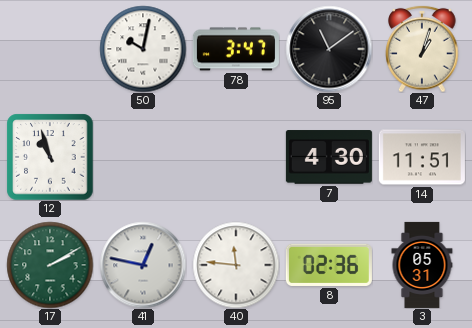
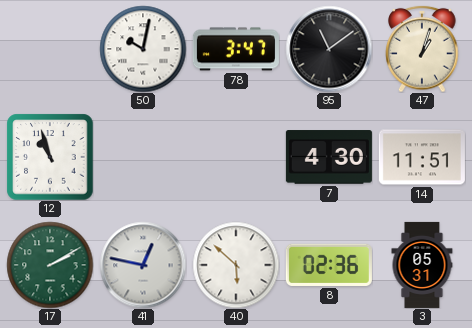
40: 11:46 -> 5:52 (236, 265)
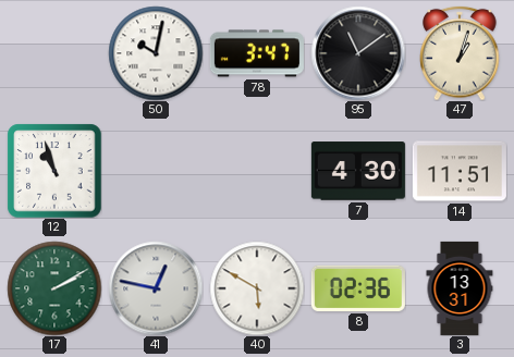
40: 5:52 -> 5:50 (257, 288)
3: 05:31 -> 13:31 (460, 288)
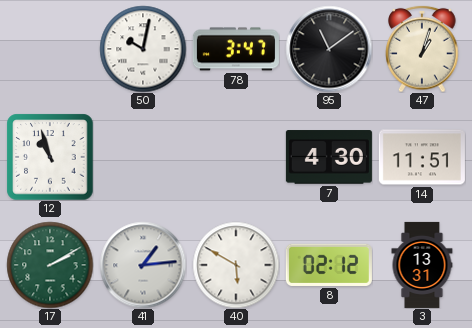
41: 12:47 -> 1:14 (143, 265)
8: 02:36 -> 02:12 (329, 265)
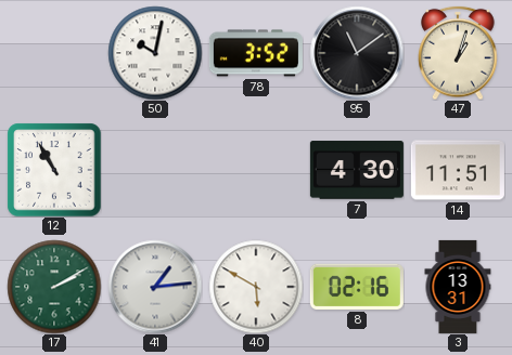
78: 3:47 -> 3:52 (256, 53)
12: 10:57 -> 10:55 (54, 170)
8: 02:12 -> 02:16 (357, 287)
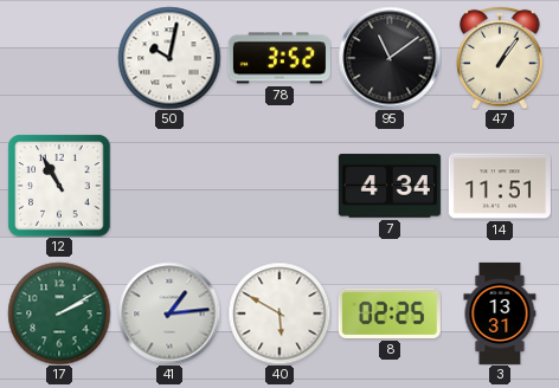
47: 1:03 -> 1:06 (500, 58)
7: 4:30 -> 4:34 (390, 186)
8: 02:16 -> 02:25 (390, 313)
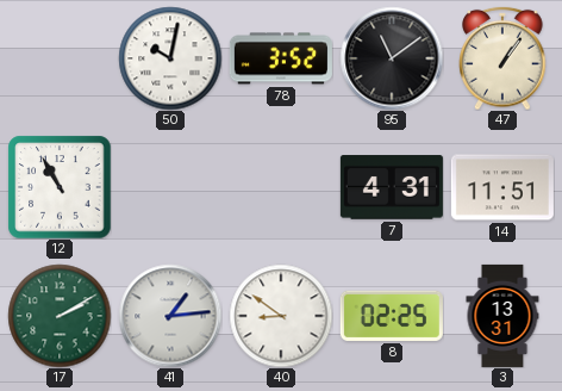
7: 4:34 -> 4:31 (392, 187)
40: 5:50 -> 8:51 (281, 316)
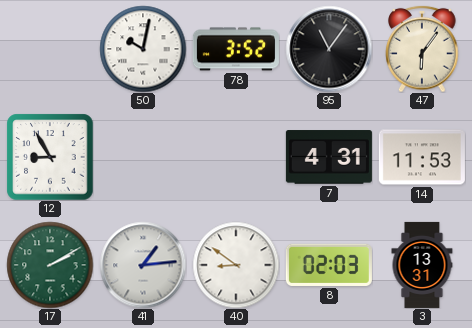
95: 11:09 -> 11:06 (329, 49)
47: 1:06 -> 6:06 (422, 49)
12: 10:55 -> 8:55 (50, 157)
14: 11:51 -> 11:53 (422, 157)
8: 02:25 -> 02:03 (329, 265)
